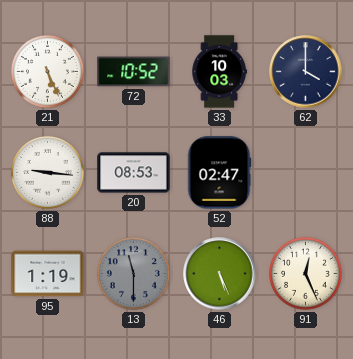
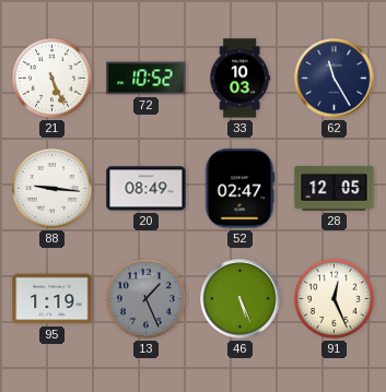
62: 4:00 -> 11:25 (335, 79)
20: 08:53 -> 08:49 (147, 189)
28: none -> 12:05 (335, 188)
13: 11:30 -> 1:26 (145, 298)
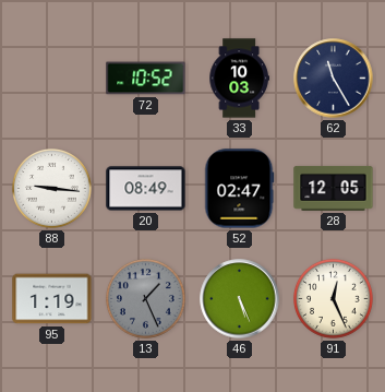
21: 5:26 -> none (51, 78)
